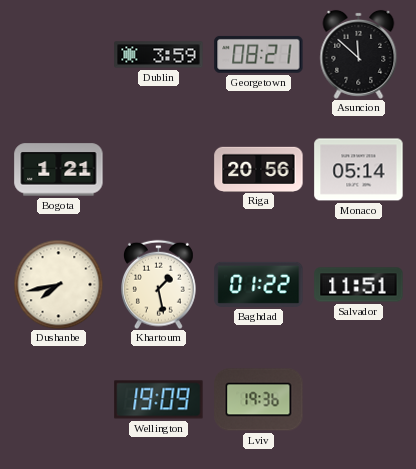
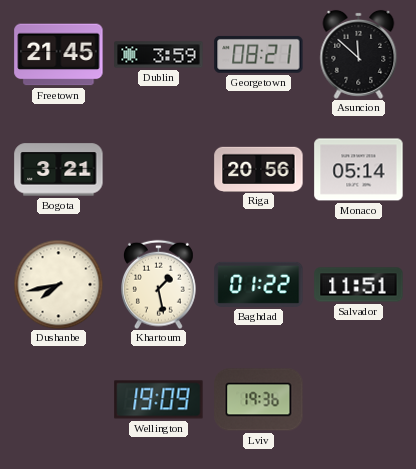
Freetown: none -> 21:45 (59, 55)
Bogota: 1:21 -> 3:21 (59, 170)
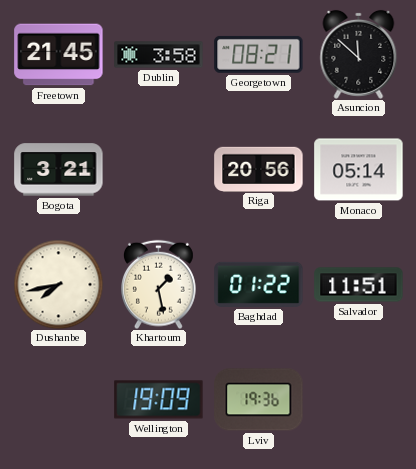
Dublin: 3:59 -> 3:58 (159, 55)
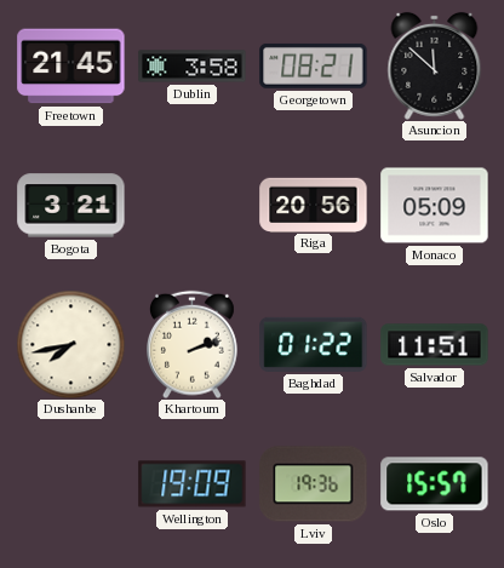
Monaco: 05:14 -> 05:09 (435, 206)
Khartoum: 1:28 -> 2:12 (193, 344)
Oslo: none -> 15:57 (435, 484)
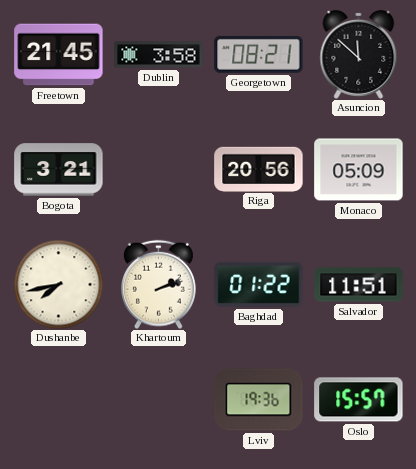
Wellington: 19:09 -> none (193, 484)
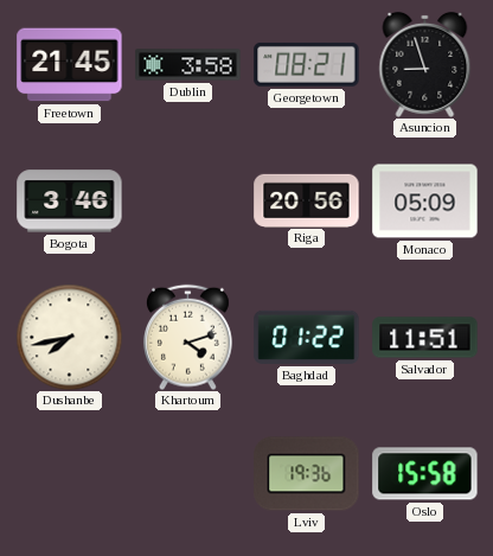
Asuncion: 11:52 -> 8:57 (425, 64)
Bogota: 3:21 -> 3:46 (70, 202)
Khartoum: 2:12 -> 4:12 (188, 337)
Oslo: 15:57 -> 15:58 (425, 474)
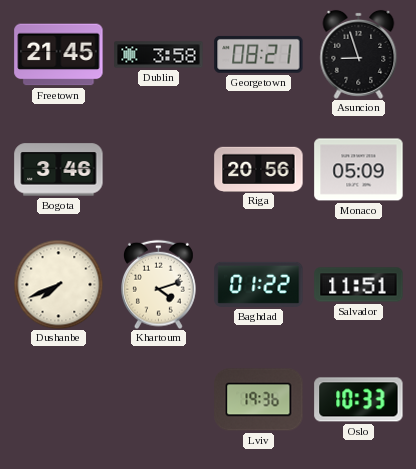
Dushanbe: 7:43 -> 7:41 (58, 284)
Oslo: 15:58 -> 10:33 (359, 400)
